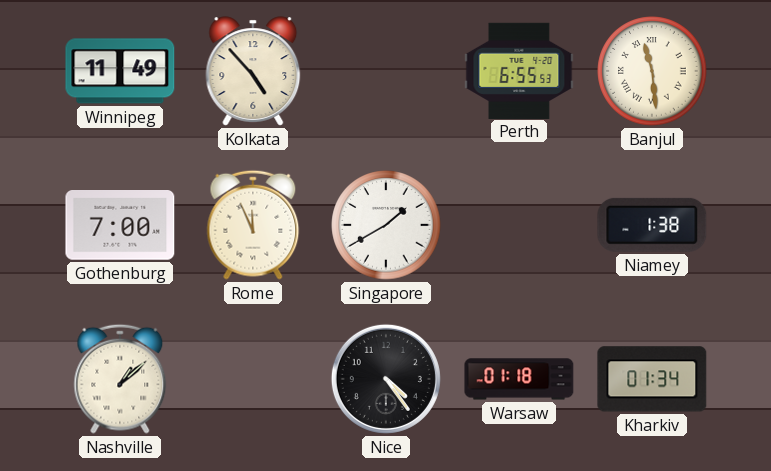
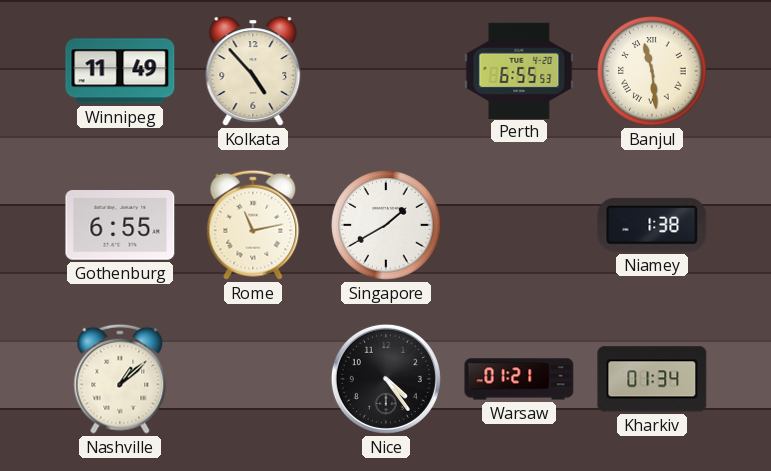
Gothenburg: 7:00 -> 6:55 (120, 225)
Rome: 11:56 -> 11:13 (253, 225)
Warsaw: 01:18 -> 01:21 (519, 379)
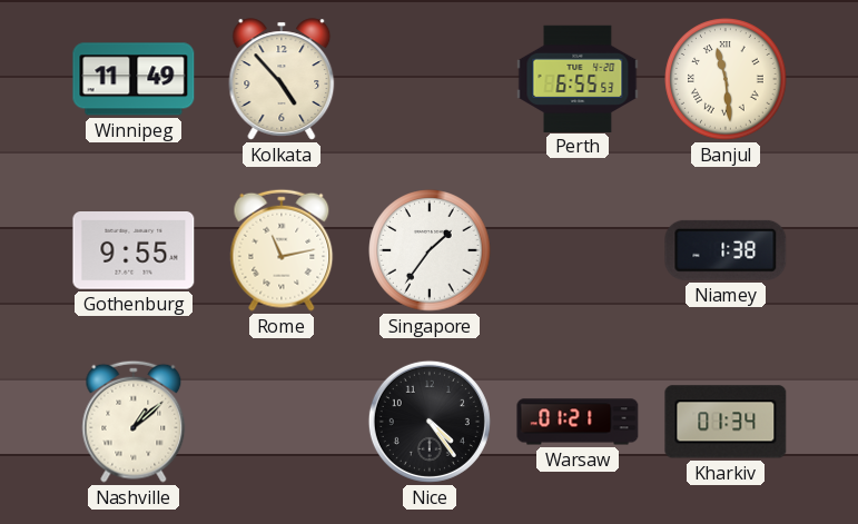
Gothenburg: 6:55 -> 9:55 (134, 250)
Singapore: 1:40 -> 1:36 (430, 250)
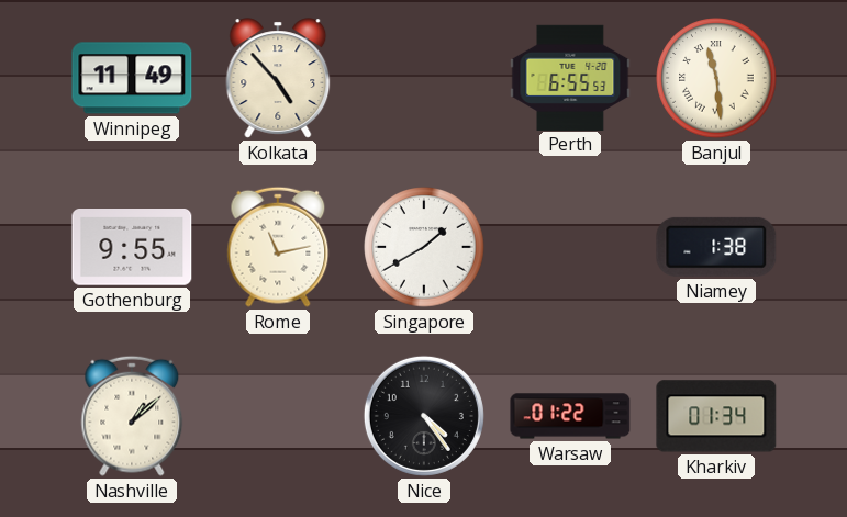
Singapore: 1:36 -> 1:40 (424, 247)
Warsaw: 01:21 -> 01:22 (570, 416)
